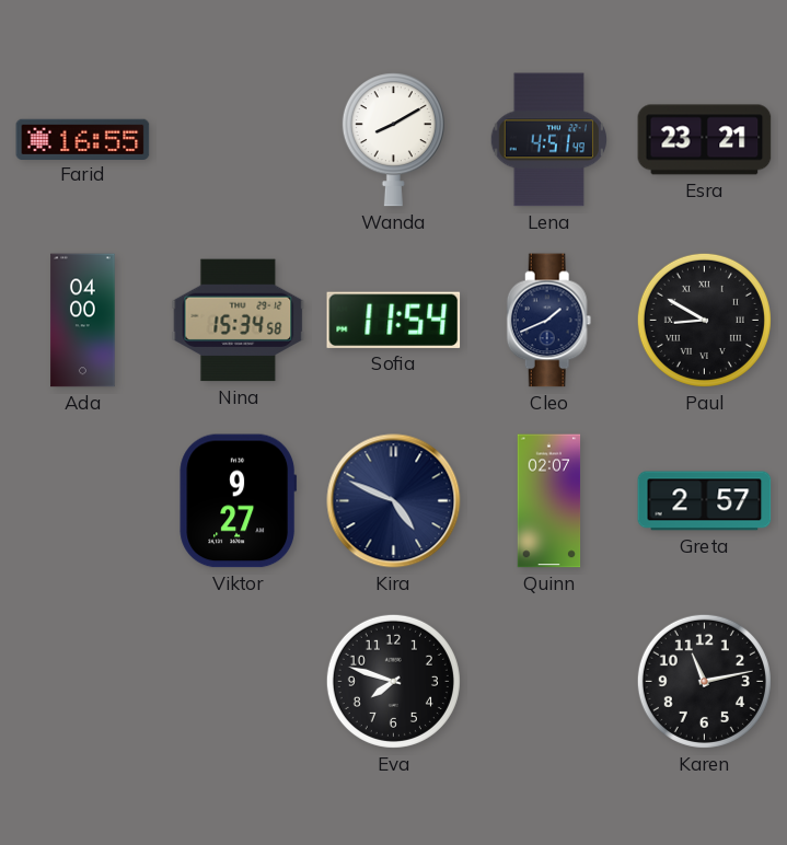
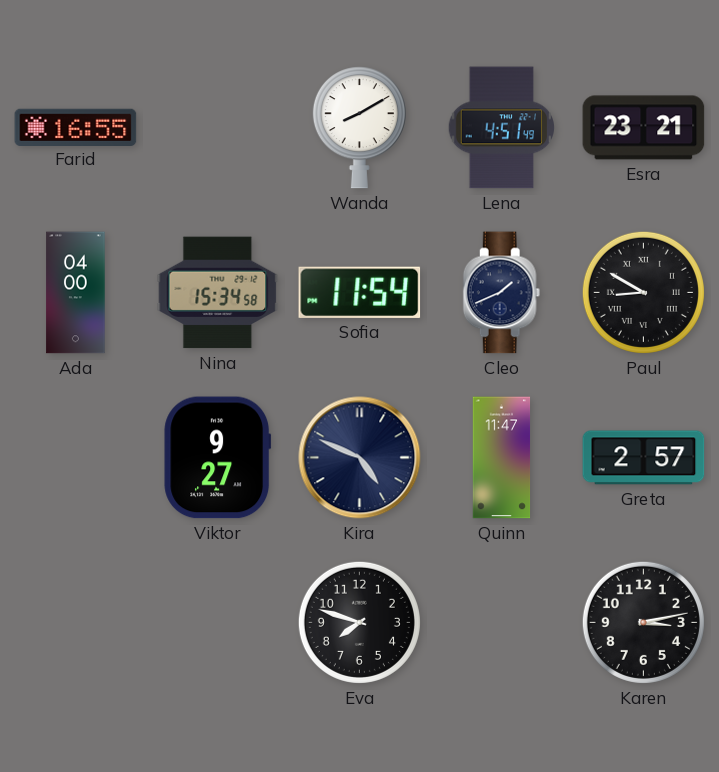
Quinn: 02:07 -> 11:47 (502, 458)
Karen: 11:13 -> 3:13 (643, 622)
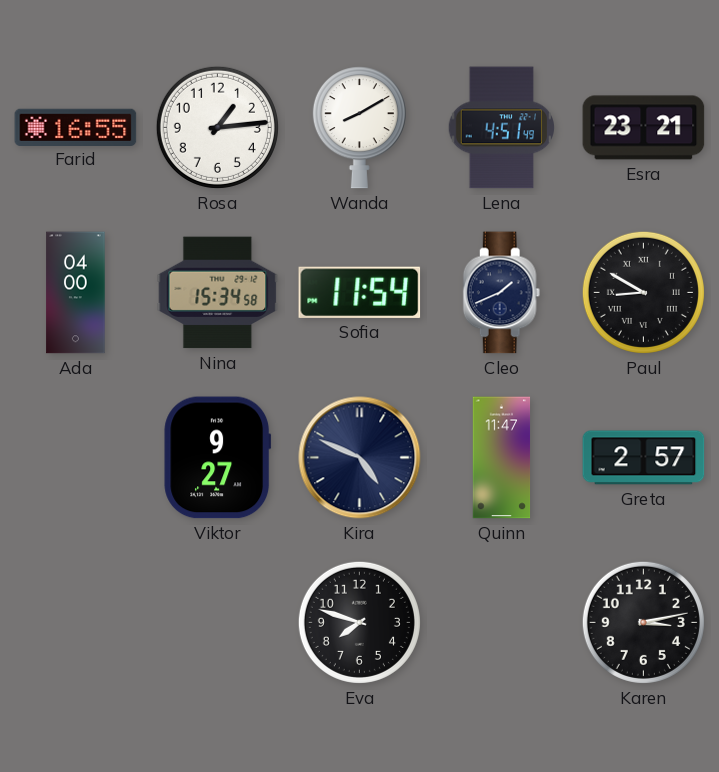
Rosa: none -> 1:14 (217, 127)
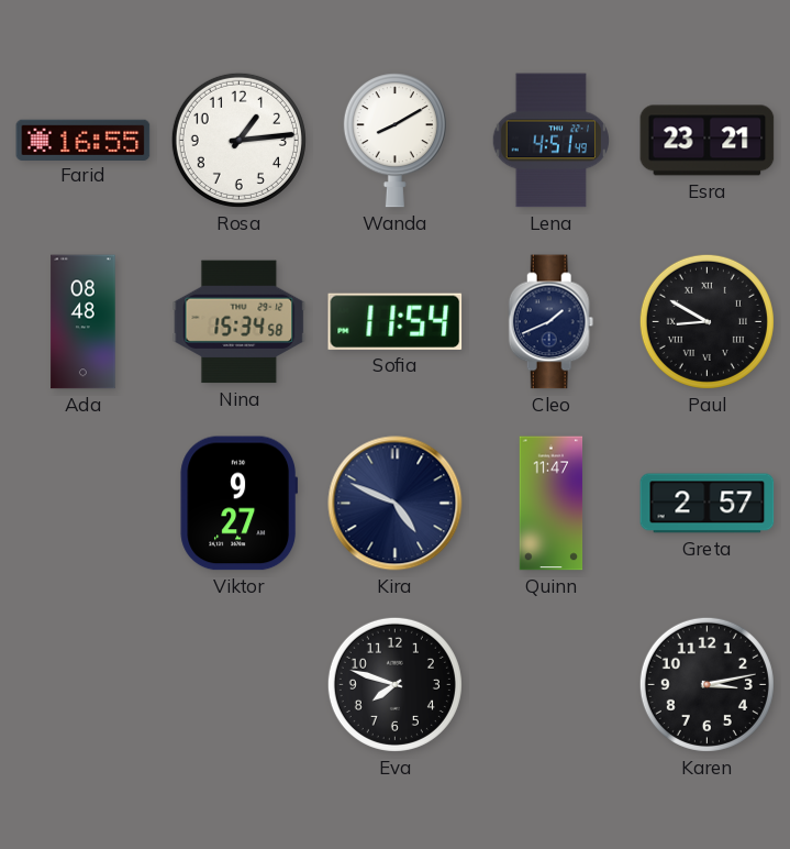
Ada: 04:00 -> 08:48 (84, 322)
